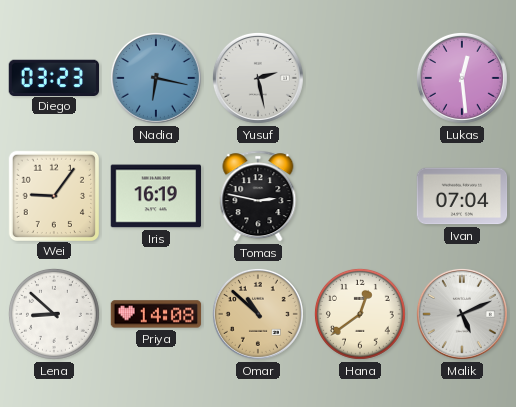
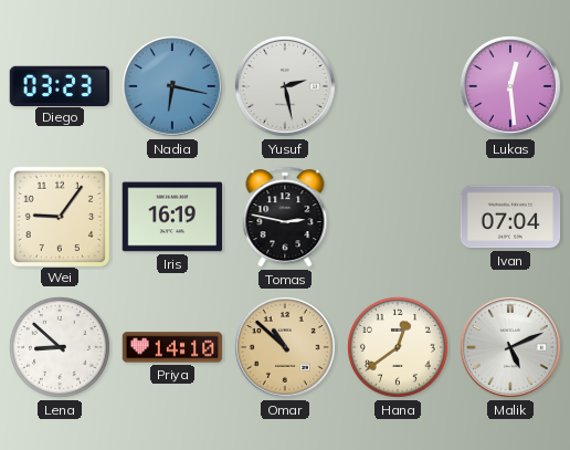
Priya: 14:08 -> 14:10 (172, 347)
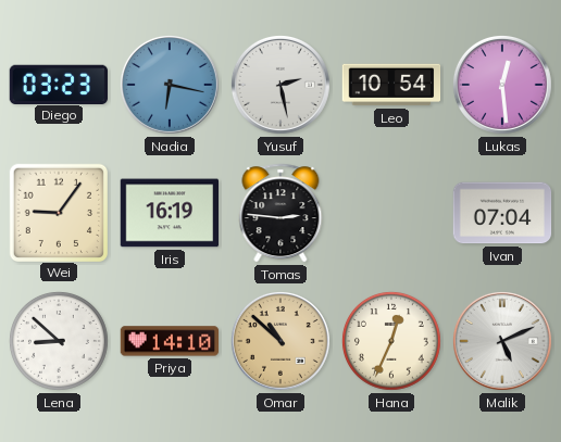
Leo: none -> 10:54 (391, 85)
Tomas: 2:47 -> 2:46 (280, 213)
Hana: 12:39 -> 12:34 (391, 341)
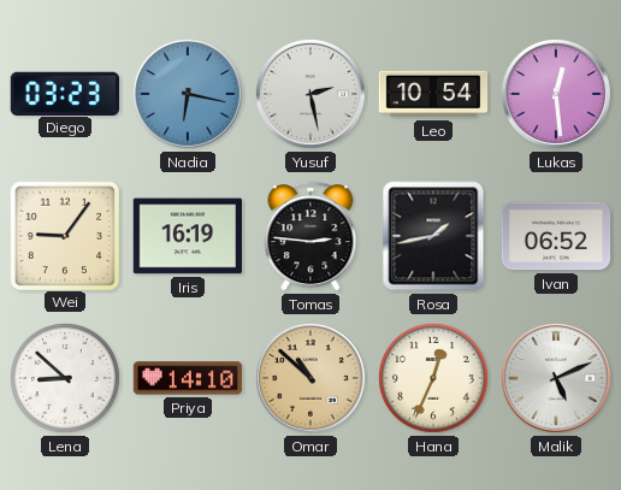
Rosa: none -> 1:43 (433, 236)
Ivan: 07:04 -> 06:52 (556, 236)
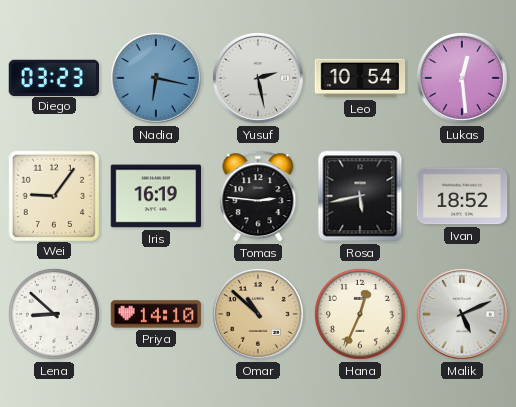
Rosa: 1:43 -> 5:43 (360, 196)
Ivan: 06:52 -> 18:52 (462, 196)
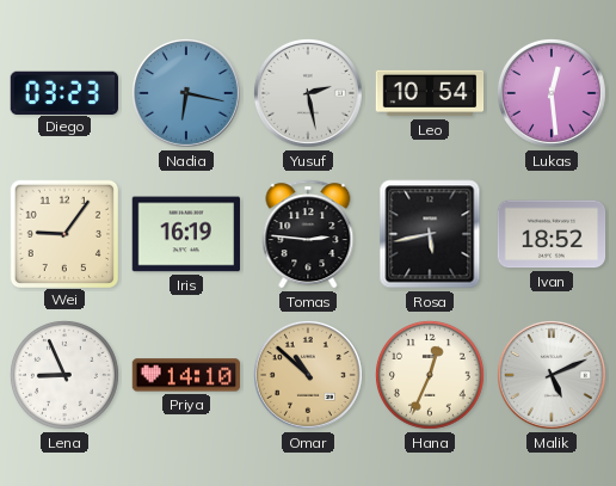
Lena: 8:52 -> 8:56 (64, 375)
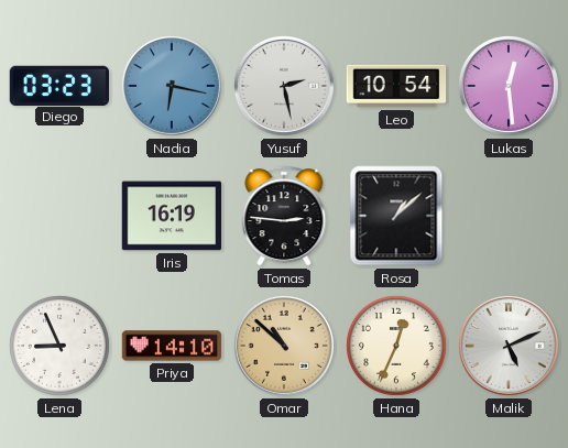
Wei: 9:06 -> none (63, 233)
Rosa: 5:43 -> 1:08 (396, 216)
Ivan: 18:52 -> none (552, 234)
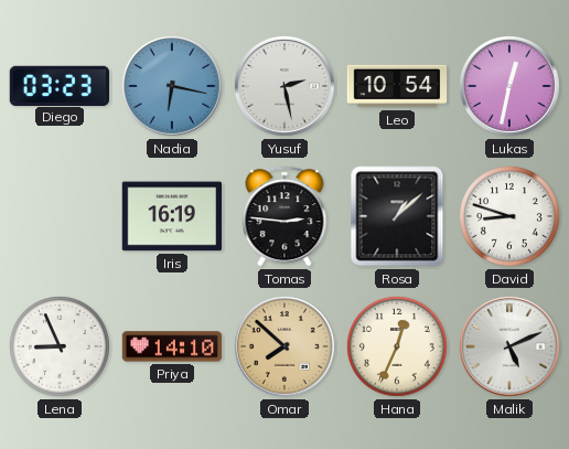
Lukas: 12:29 -> 12:32 (509, 86)
David: none -> 8:48 (509, 216)
Omar: 10:52 -> 7:52 (284, 346)
